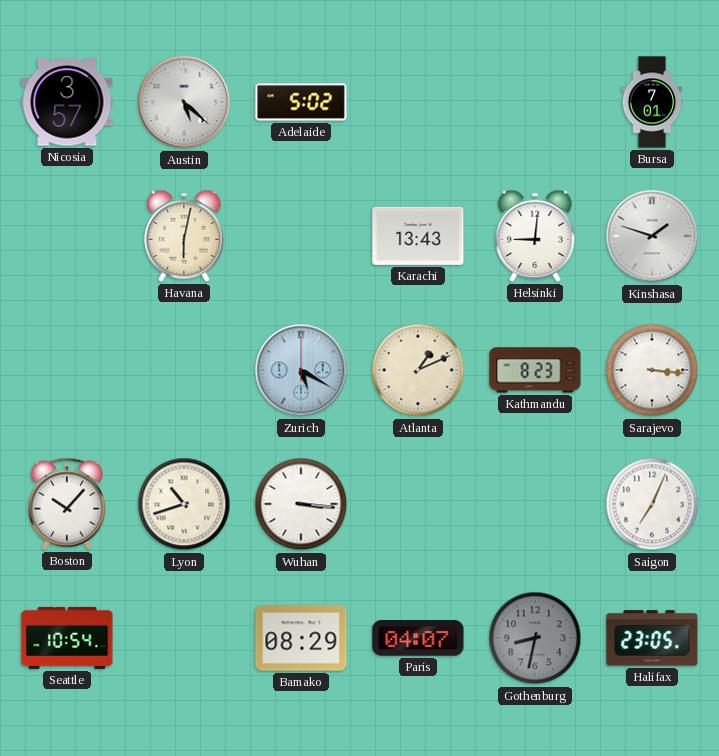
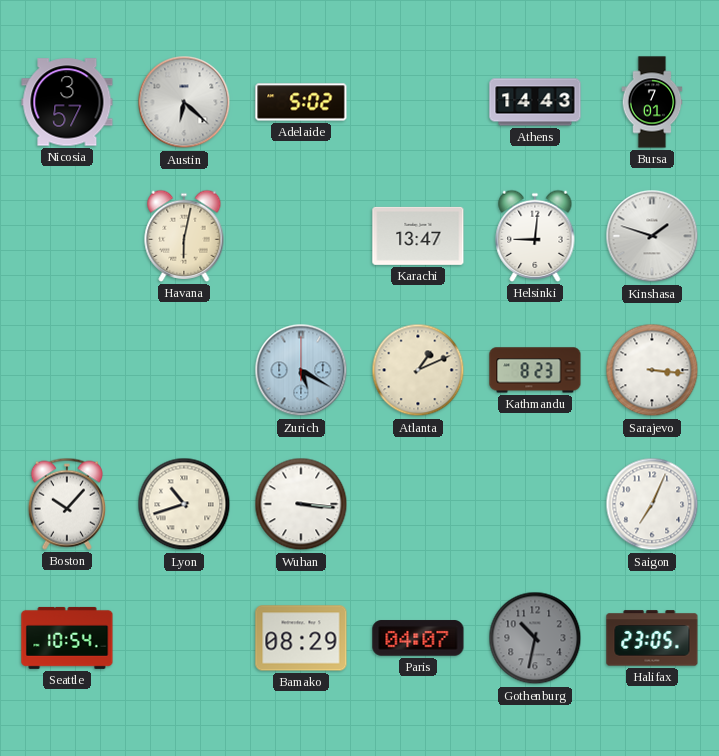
Austin: 5:22 -> 6:22 (184, 102)
Athens: none -> 14:43 (535, 102)
Karachi: 13:43 -> 13:47 (418, 236)
Gothenburg: 8:32 -> 10:32 (535, 638)
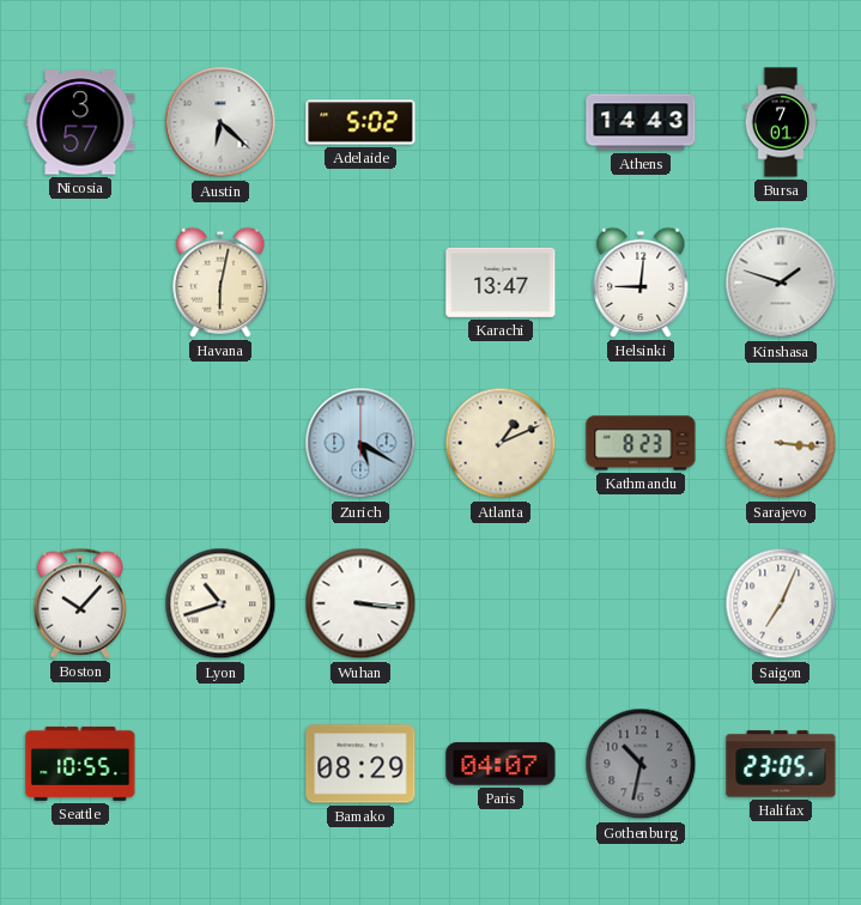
Seattle: 10:54 -> 10:55 (80, 764)
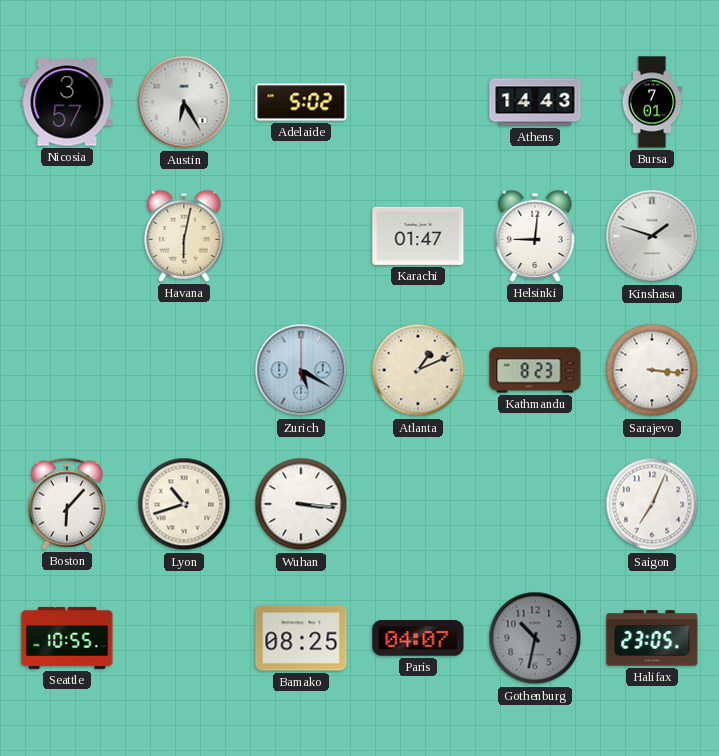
Austin: 6:22 -> 6:25 (184, 102)
Karachi: 13:47 -> 01:47 (418, 236)
Boston: 10:07 -> 6:07 (67, 504)
Bamako: 08:29 -> 08:25 (301, 638)
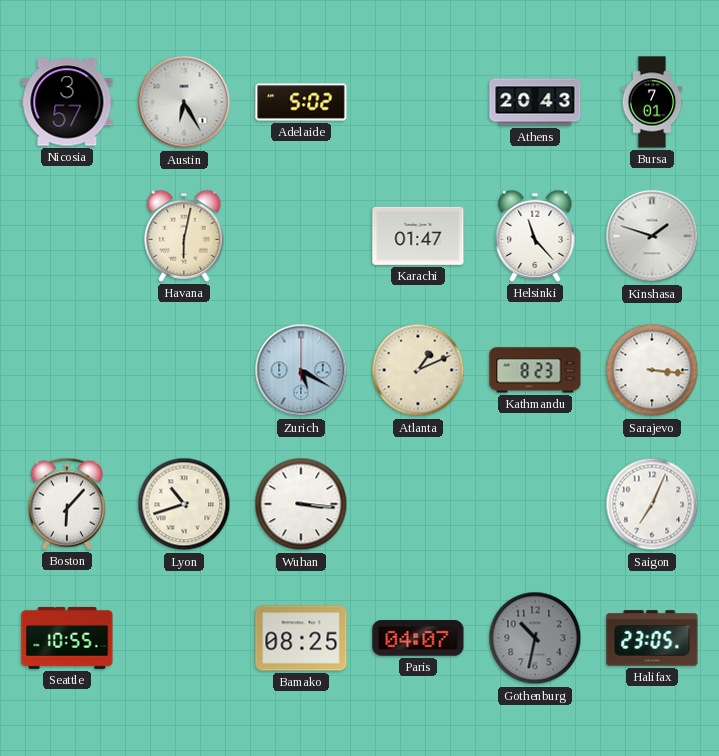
Athens: 14:43 -> 20:43 (535, 102)
Helsinki: 9:01 -> 11:23 (535, 236)
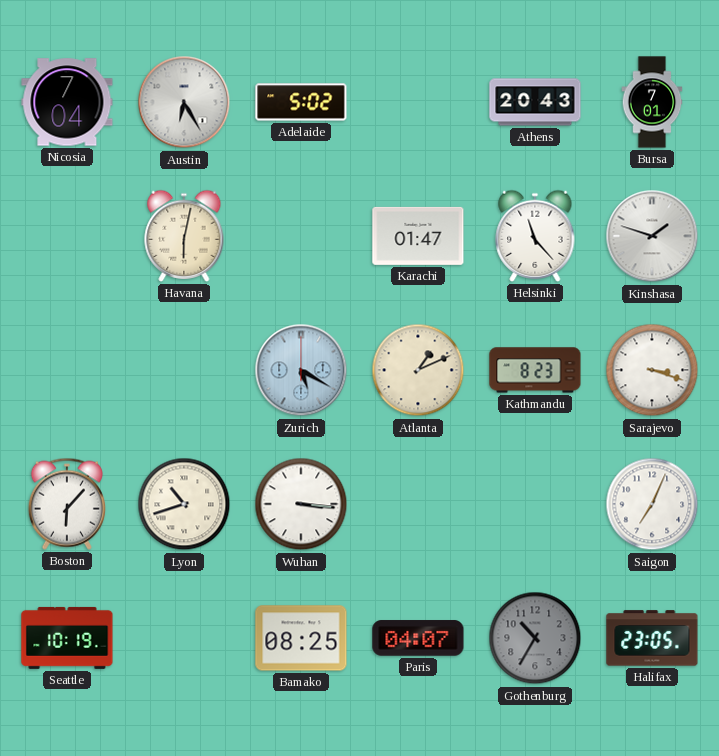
Nicosia: 3:57 -> 7:04 (67, 102)
Sarajevo: 3:16 -> 3:18 (652, 370)
Seattle: 10:55 -> 10:19 (67, 638)
Gothenburg: 10:32 -> 10:35 (535, 638)
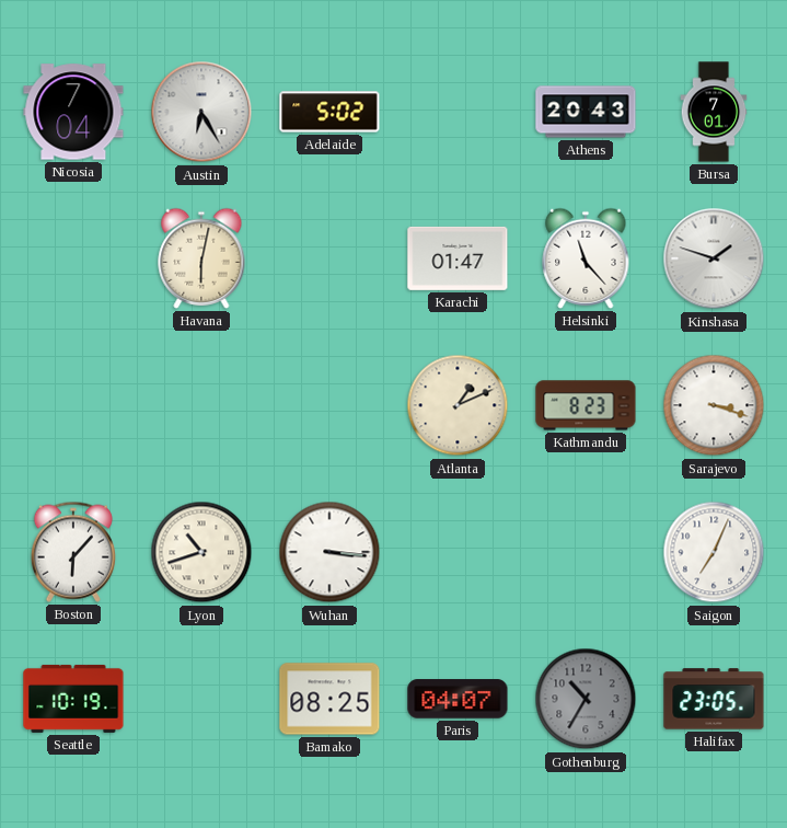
Zurich: 5:20 -> none (301, 370)
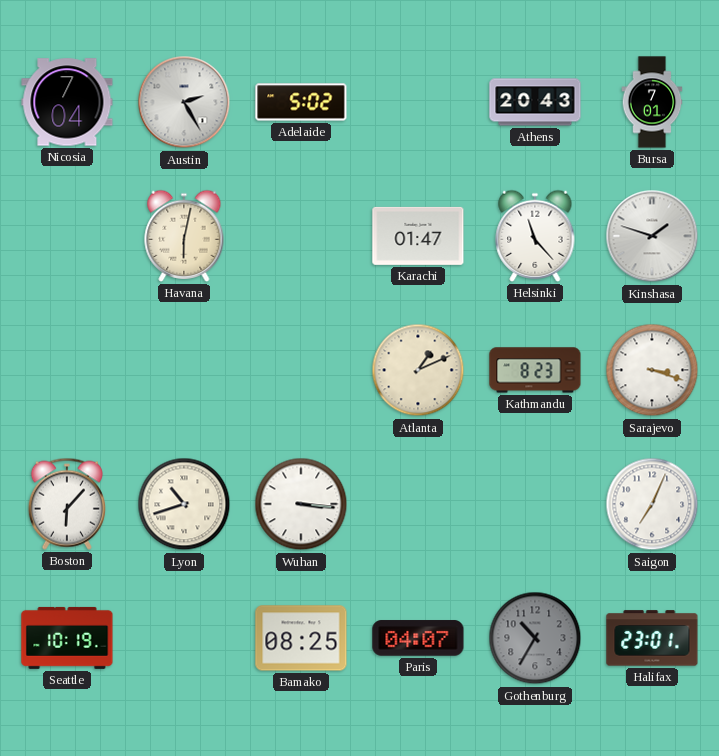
Austin: 6:25 -> 2:25 (184, 102)
Halifax: 23:05 -> 23:01 (652, 638)
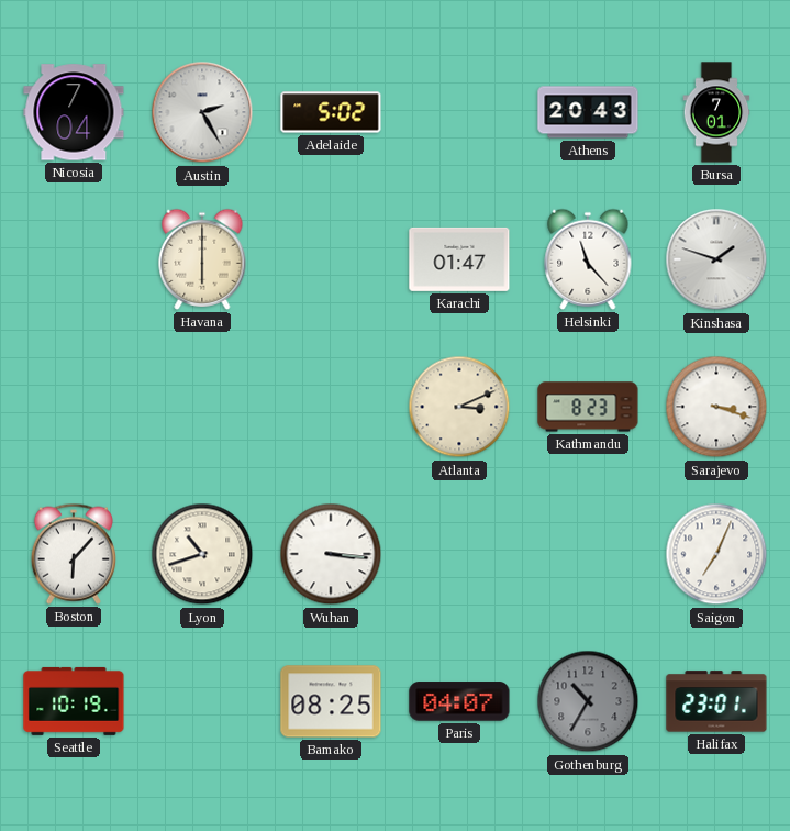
Havana: 6:02 -> 6:00 (202, 259)
Atlanta: 1:11 -> 3:11 (459, 407)
